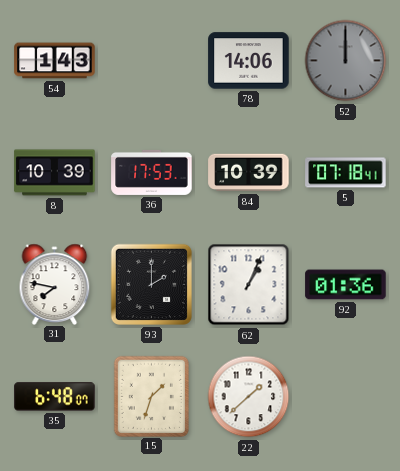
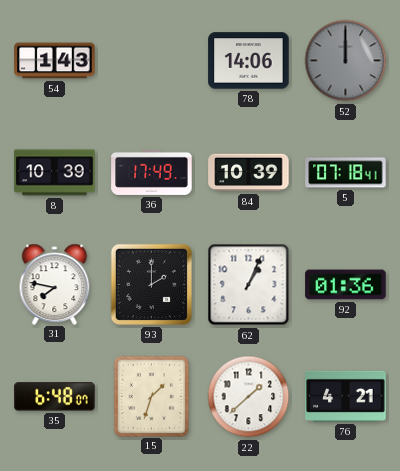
36: 17:53 -> 17:49 (152, 172)
76: none -> 4:21 (346, 396)
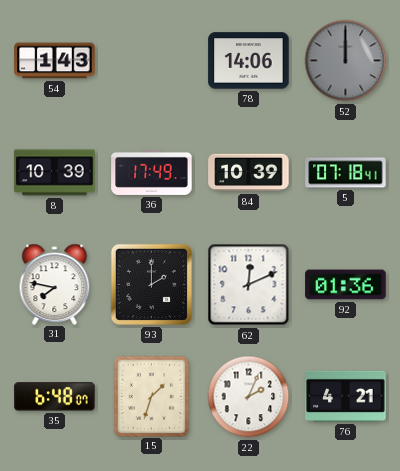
62: 1:04 -> 12:11 (249, 285)
22: 1:38 -> 2:04 (249, 397)
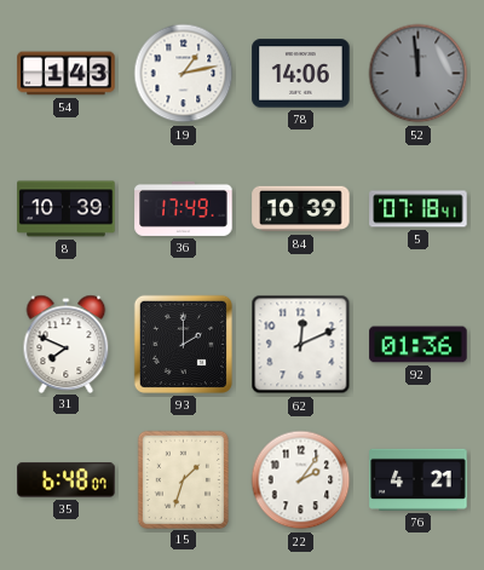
19: none -> 1:13 (184, 74)
52: 12:00 -> 11:59 (419, 74)
31: 7:47 -> 7:49 (67, 344)
22: 2:04 -> 2:06 (301, 480)
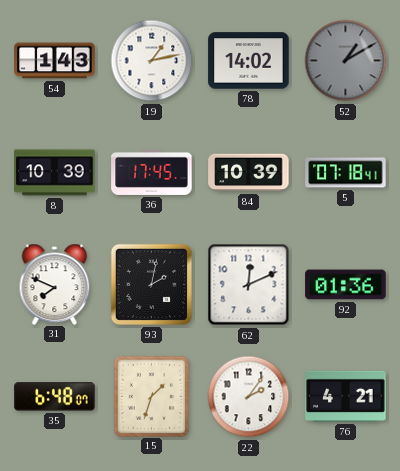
78: 14:06 -> 14:02 (249, 61)
52: 11:59 -> 1:10 (346, 61)
36: 17:49 -> 17:45 (152, 172)
93: 2:00 -> 2:02 (151, 284)
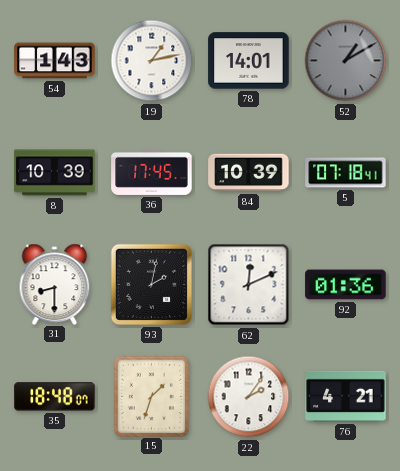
78: 14:02 -> 14:01 (249, 61)
31: 7:49 -> 8:30 (55, 284)
35: 6:48 -> 18:48 (55, 397)
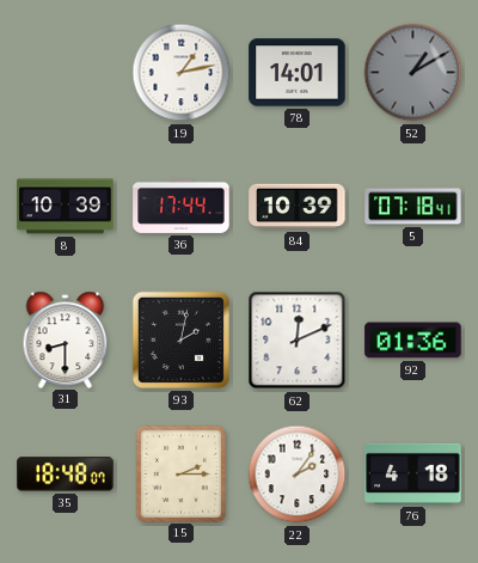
54: 1:43 -> none (55, 61)
36: 17:45 -> 17:44 (182, 206)
15: 1:33 -> 2:15 (180, 473)
76: 4:21 -> 4:18 (413, 473)
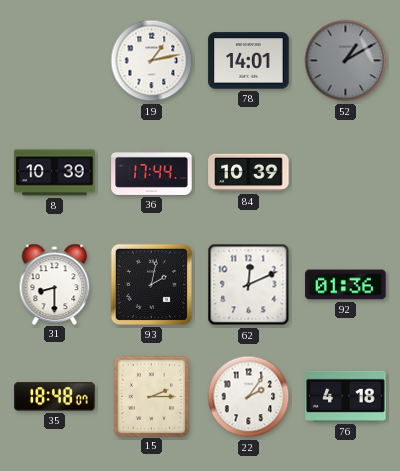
5: 07:18 -> none (413, 207)
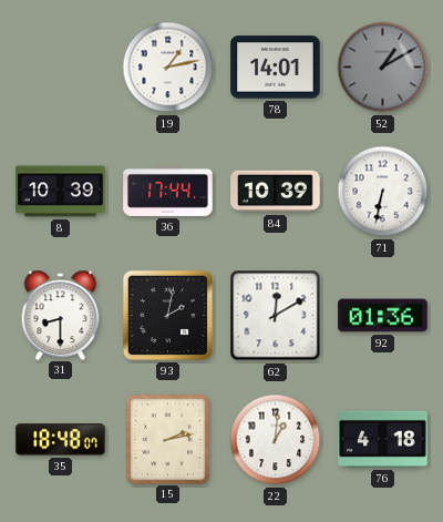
71: none -> 6:32 (383, 192)
62: 12:11 -> 12:10 (276, 316)
15: 2:15 -> 2:13 (167, 439)
22: 2:06 -> 1:01 (276, 440)
